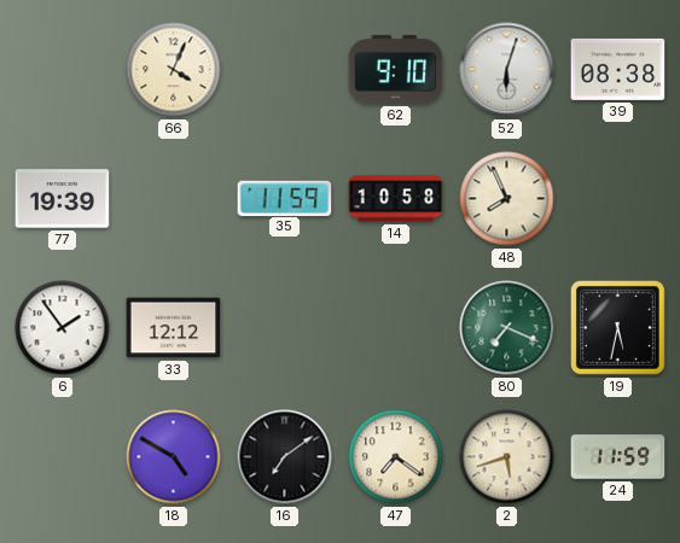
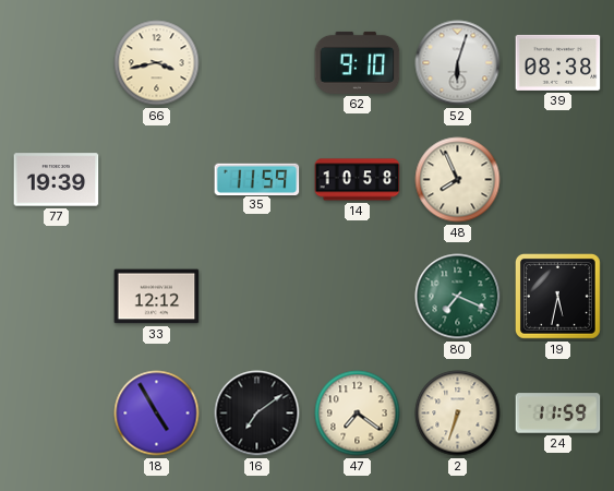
66: 4:04 -> 3:43 (157, 63)
6: 1:54 -> none (63, 328)
18: 4:50 -> 4:55 (157, 414)
2: 5:42 -> 6:33 (458, 414)
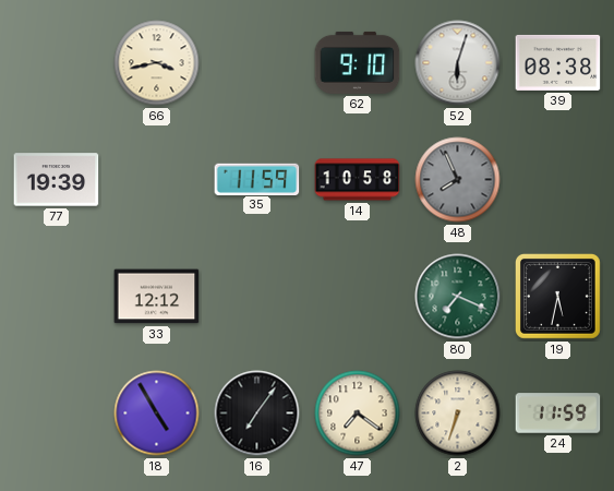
48 dial: cream -> grey (458, 180)
16: 7:09 -> 7:06 (257, 414)
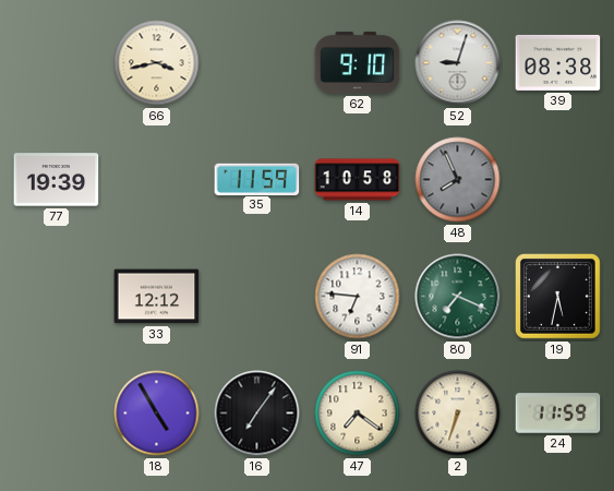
52: 6:03 -> 9:03 (458, 63)
91: none -> 6:46 (358, 297)
